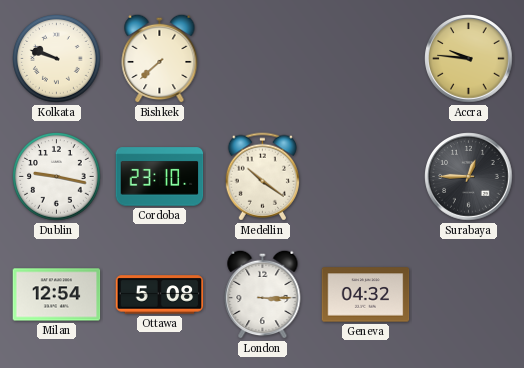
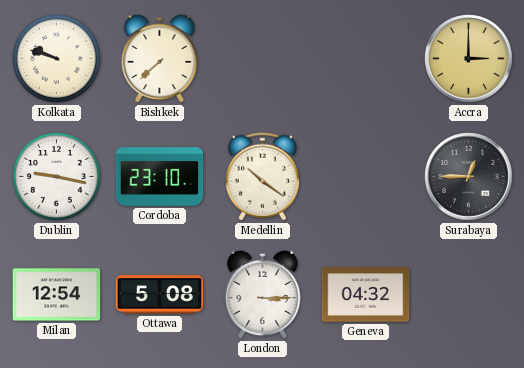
Accra: 9:46 -> 3:00 (469, 59)
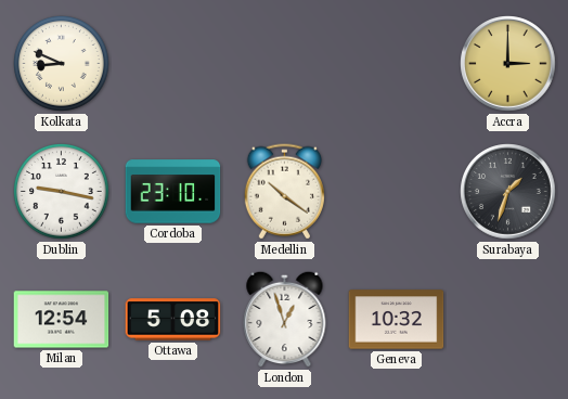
Kolkata: 9:48 -> 8:49 (62, 64)
Bishkek: 7:38 -> none (160, 58)
Surabaya: 12:45 -> 1:33 (508, 192)
London: 3:15 -> 12:57 (285, 319)
Geneva: 04:32 -> 10:32 (397, 320)
